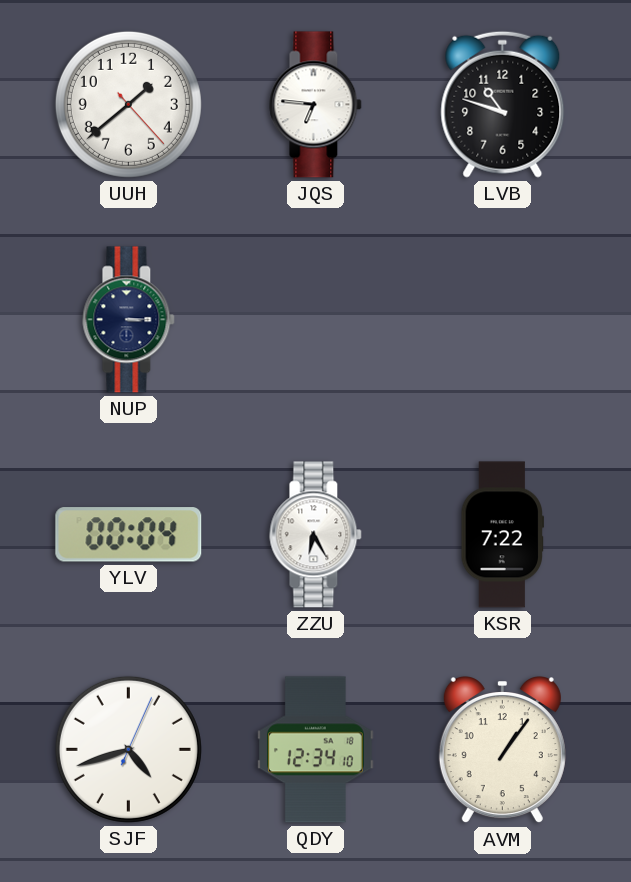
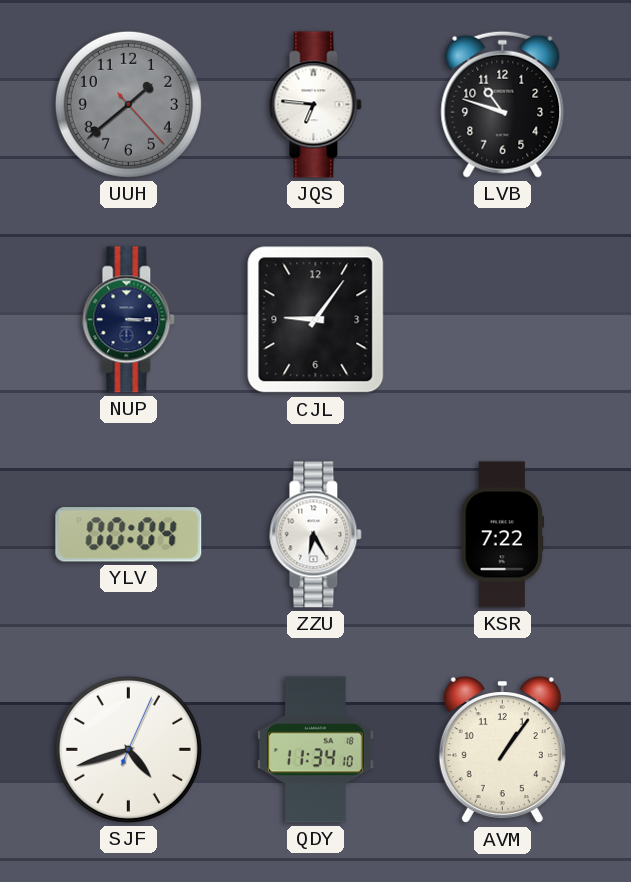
UUH dial: white -> grey (128, 104)
CJL: none -> 9:06 (316, 320)
QDY: 12:34 -> 11:34 (316, 750)
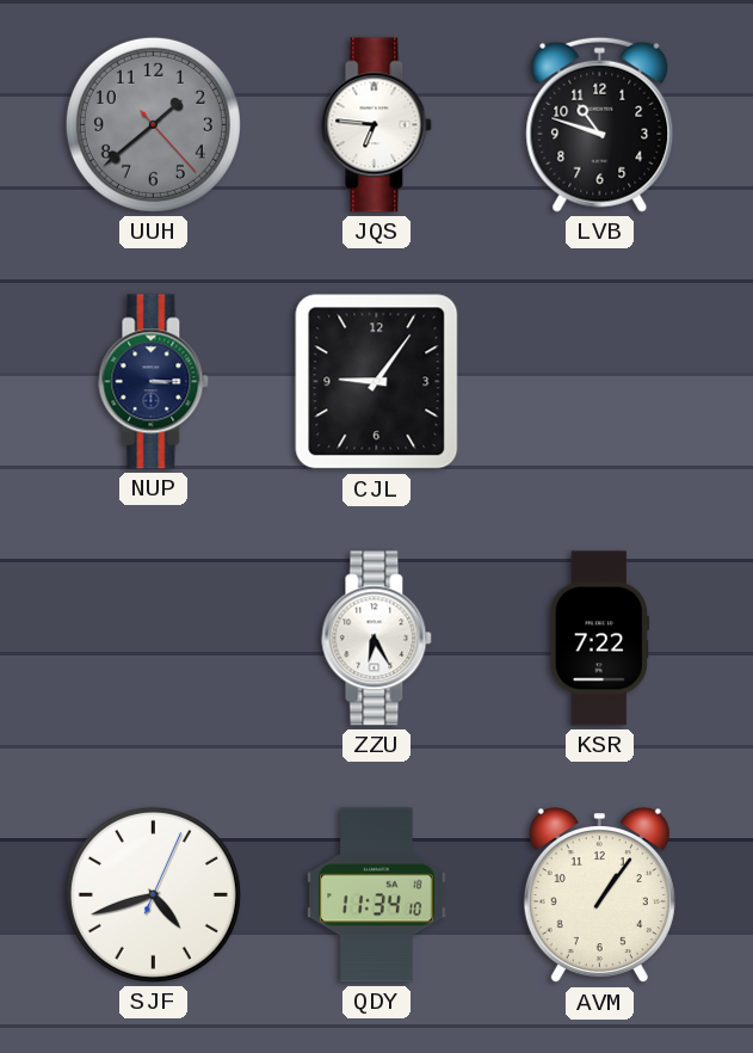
YLV: 00:04 -> none (129, 535)
